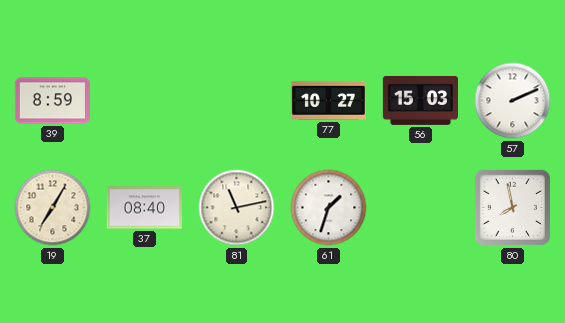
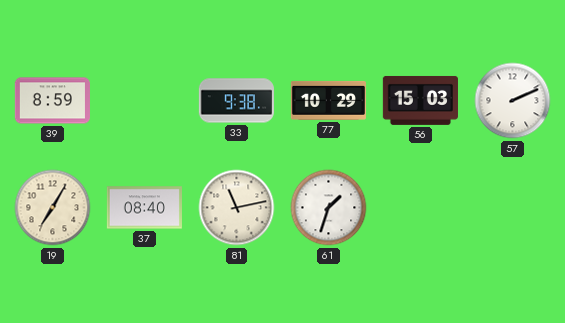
33: none -> 9:38 (236, 101)
77: 10:27 -> 10:29 (328, 100)
80: 7:58 -> none (512, 207)
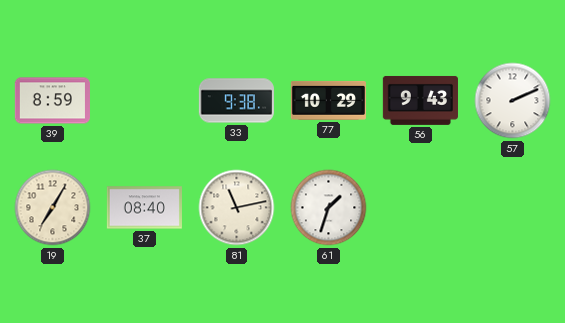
56: 15:03 -> 9:43 (420, 100)
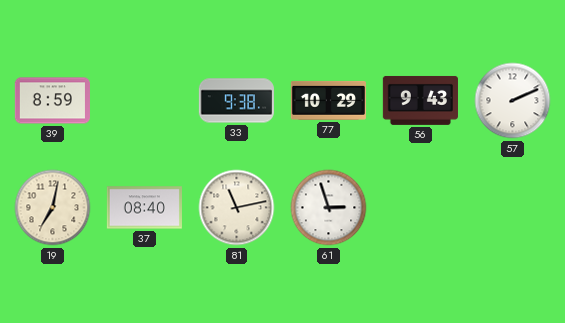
19: 7:05 -> 7:02 (53, 208)
61: 1:33 -> 2:57 (329, 208)
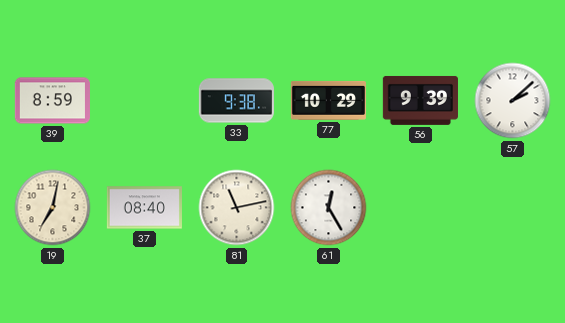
56: 9:43 -> 9:39 (420, 100)
57: 2:11 -> 2:08 (513, 101)
61: 2:57 -> 12:25 (329, 208)
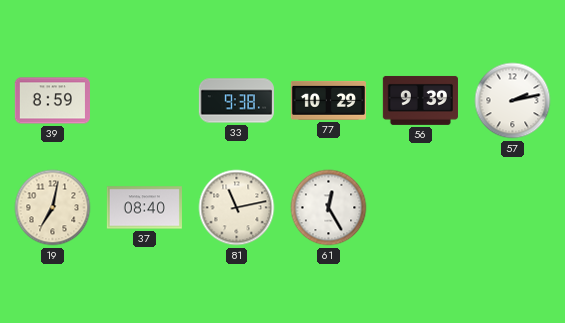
57: 2:08 -> 2:13 (513, 101)
